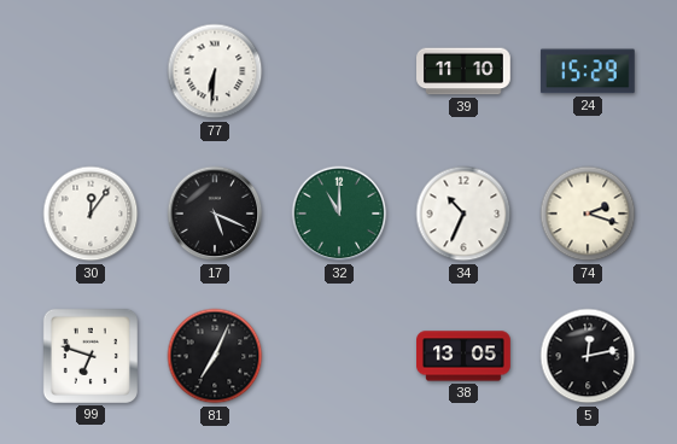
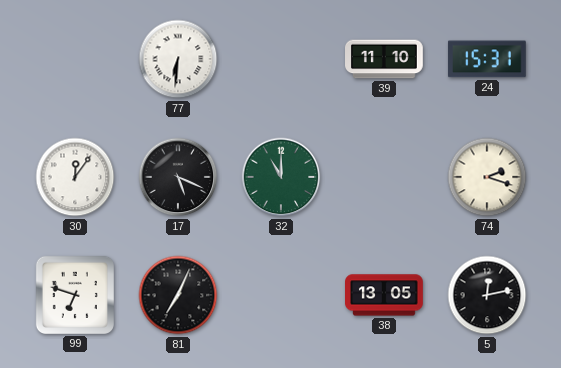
24: 15:29 -> 15:31 (487, 59)
34: 10:34 -> none (463, 214)
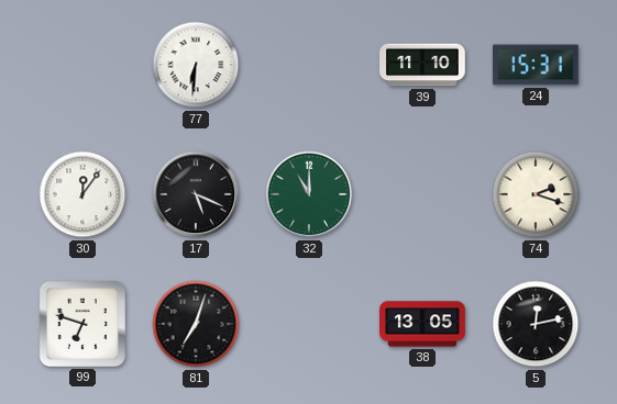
81: 7:04 -> 7:03 (196, 324)
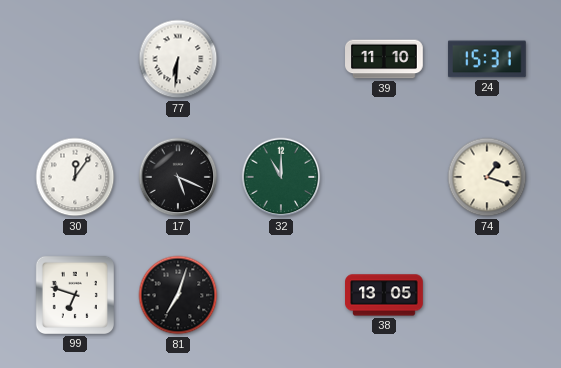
74: 2:18 -> 1:18 (487, 177)
5: 12:13 -> none (536, 324)
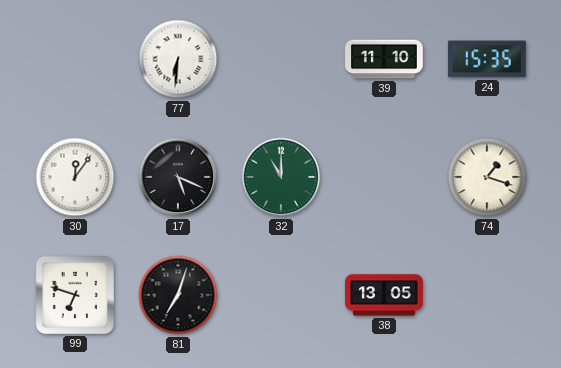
24: 15:31 -> 15:35 (487, 59)
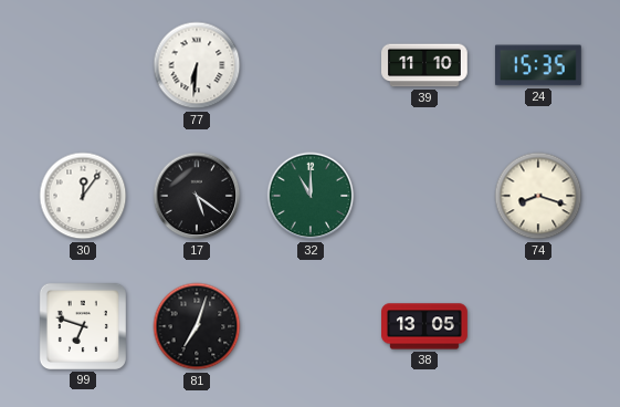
17: 5:19 -> 5:21 (197, 196)
74: 1:18 -> 8:18 (538, 196)
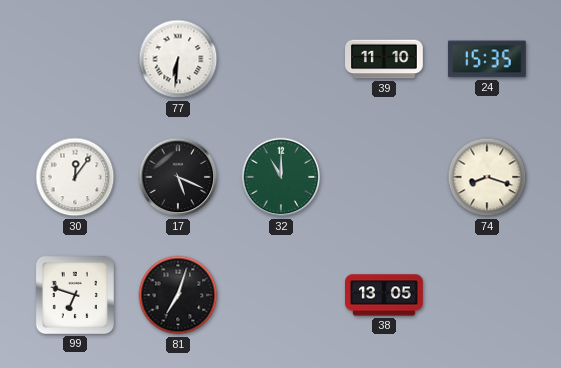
17: 5:21 -> 5:19 (178, 177)
